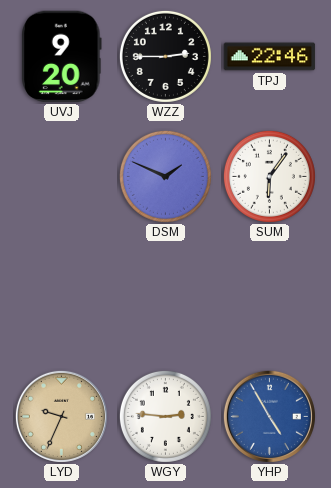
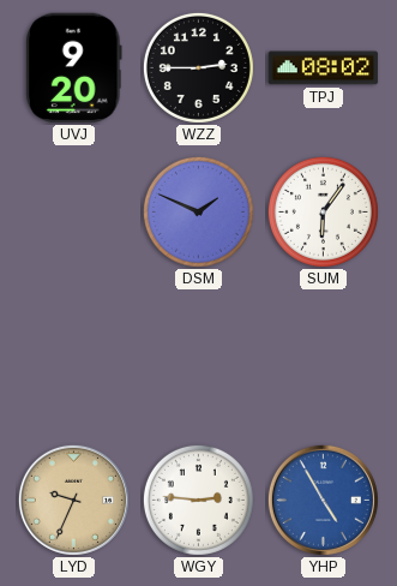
TPJ: 22:46 -> 08:02 (324, 68)
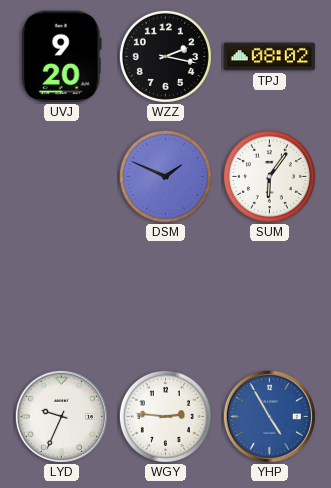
WZZ: 2:45 -> 2:17 (165, 56)
LYD dial: champagne -> white (61, 416)
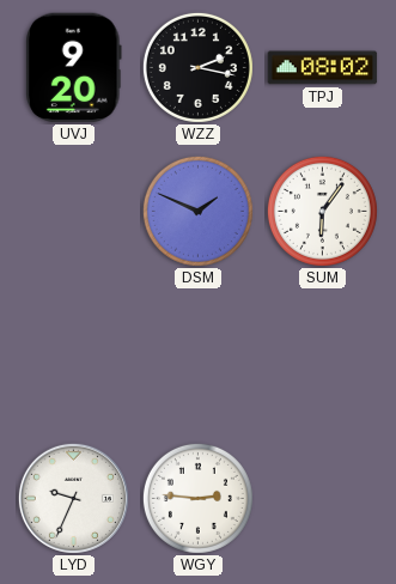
YHP: 4:55 -> none (269, 416)
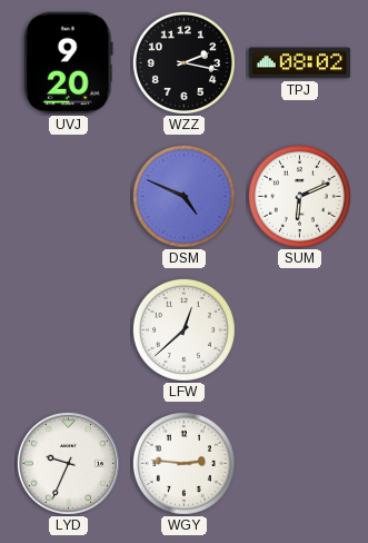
DSM: 1:49 -> 4:49 (183, 196)
SUM: 6:06 -> 6:11 (299, 196)
LFW: none -> 12:38 (183, 329)
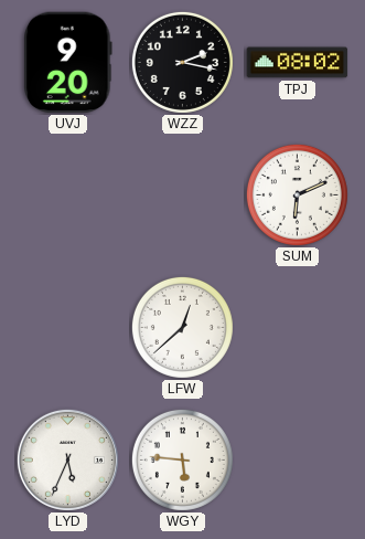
DSM: 4:49 -> none (183, 196)
LYD: 9:34 -> 5:34 (67, 459)
WGY: 2:46 -> 5:46 (182, 459)
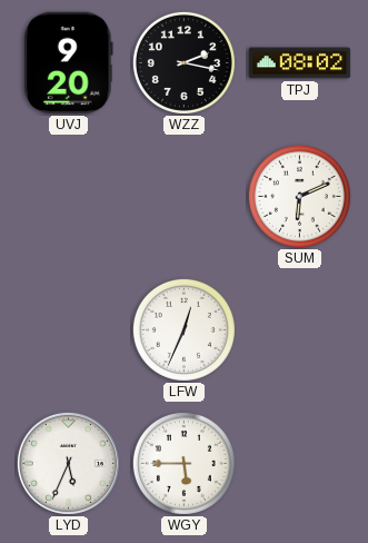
LFW: 12:38 -> 12:34 (183, 329)
WGY: 5:46 -> 5:45 (183, 463)
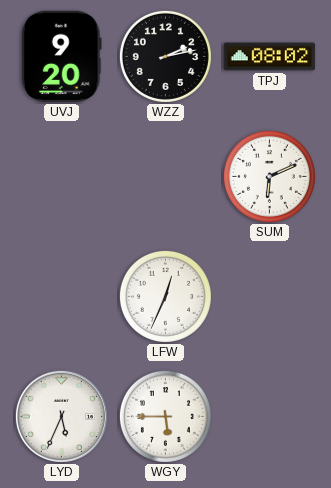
WZZ: 2:17 -> 2:13 (165, 56)
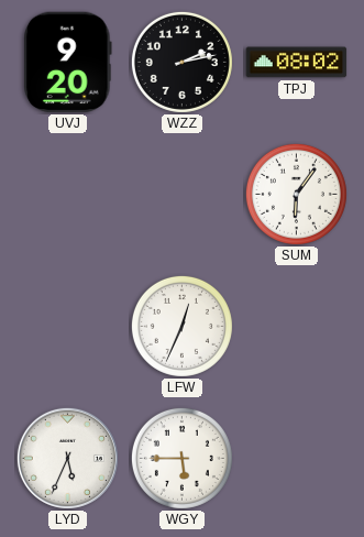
SUM: 6:11 -> 6:06 (296, 194)
